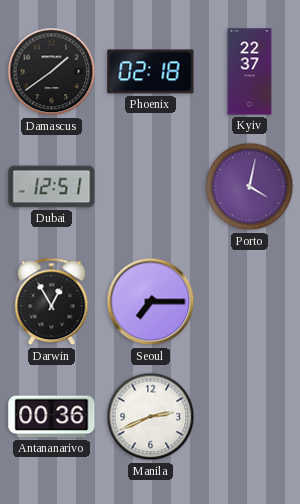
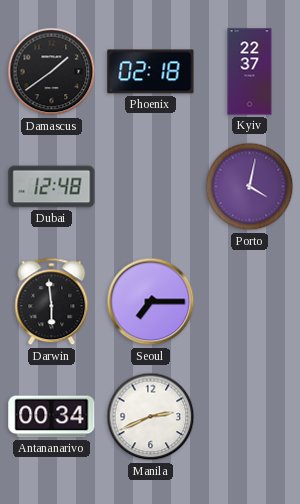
Dubai: 12:51 -> 12:48 (52, 187)
Darwin: 12:55 -> 5:59 (52, 302)
Antananarivo: 00:36 -> 00:34 (52, 417)
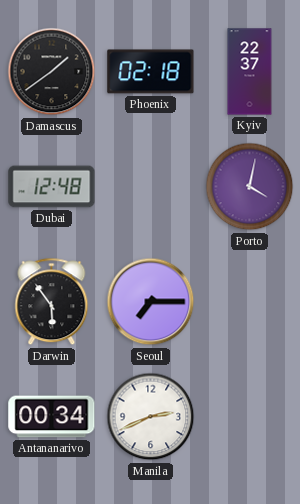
Darwin: 5:59 -> 5:54 (52, 302)
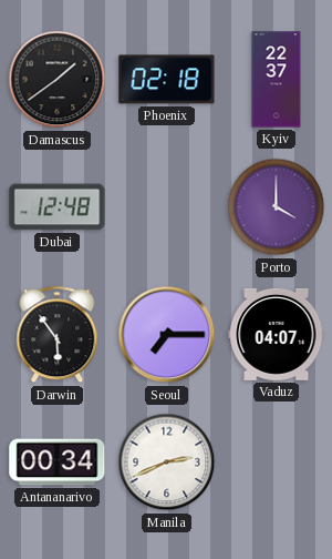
Porto: 4:02 -> 4:00 (277, 207)
Vaduz: none -> 04:07 (277, 334)
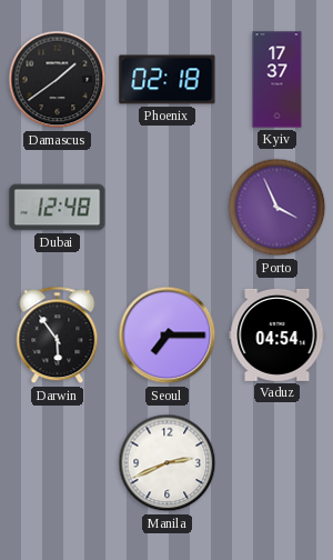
Kyiv: 22:37 -> 17:37 (277, 80)
Porto: 4:00 -> 3:56 (277, 208)
Vaduz: 04:07 -> 04:54 (277, 334)
Antananarivo: 00:34 -> none (58, 463)
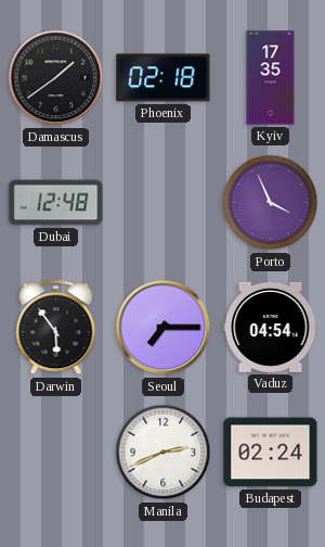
Kyiv: 17:37 -> 17:35 (271, 78)
Budapest: none -> 02:24 (271, 453)
